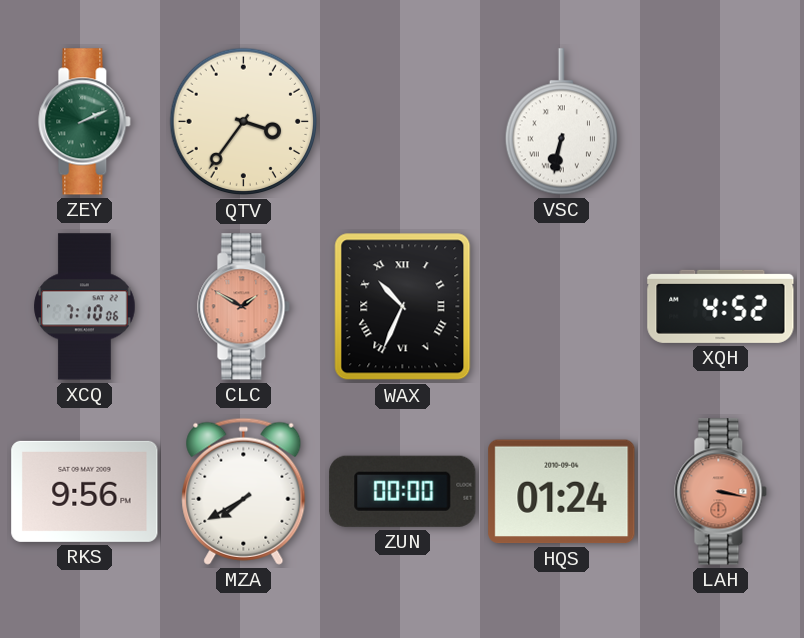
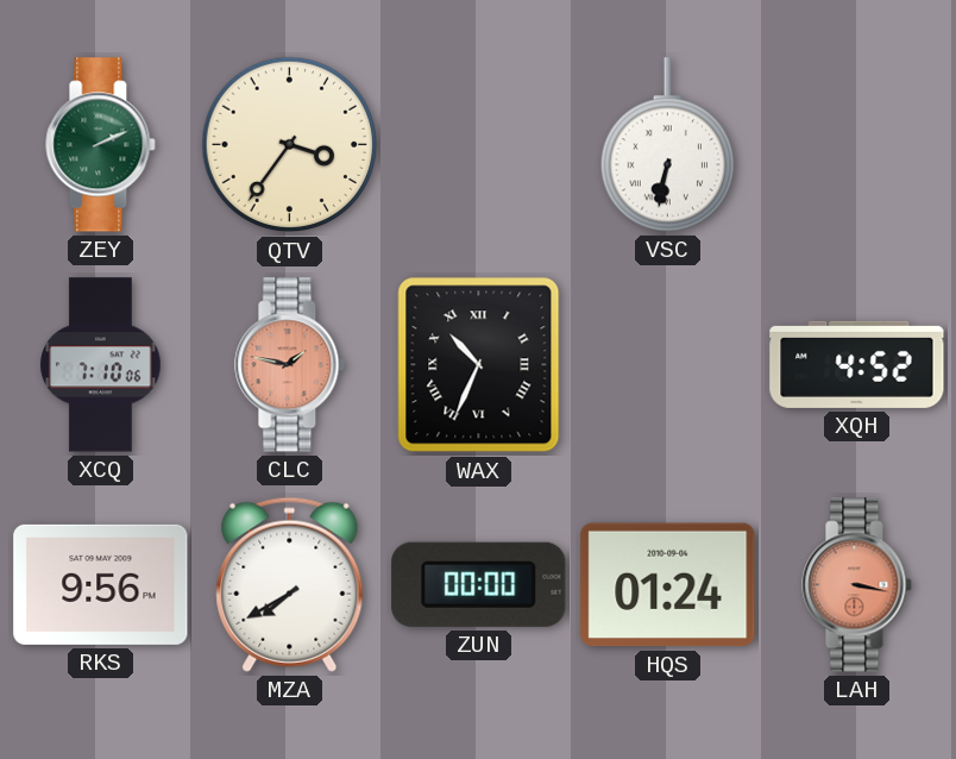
CLC: 1:50 -> 1:47 (290, 365)
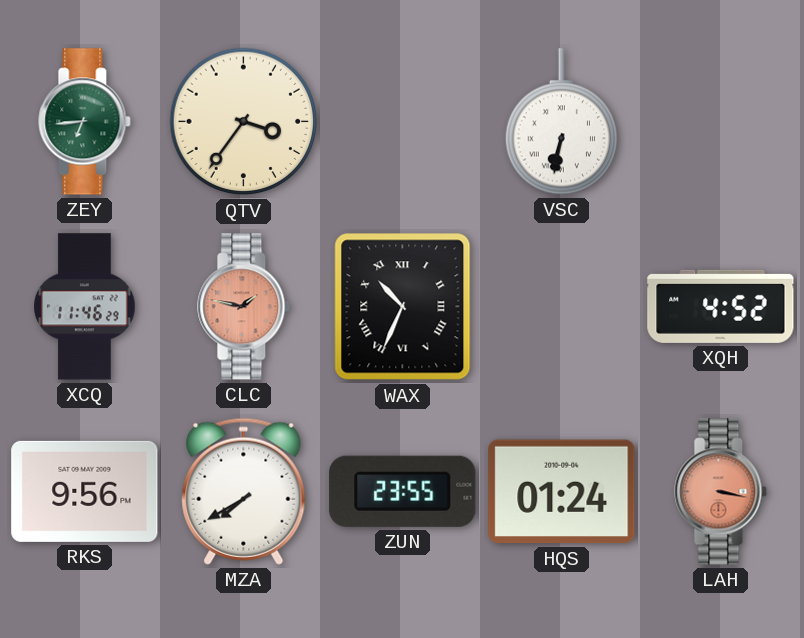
ZEY: 2:11 -> 6:44 (85, 122)
XCQ: 7:10 -> 11:46 (85, 307)
ZUN: 00:00 -> 23:55 (403, 491)
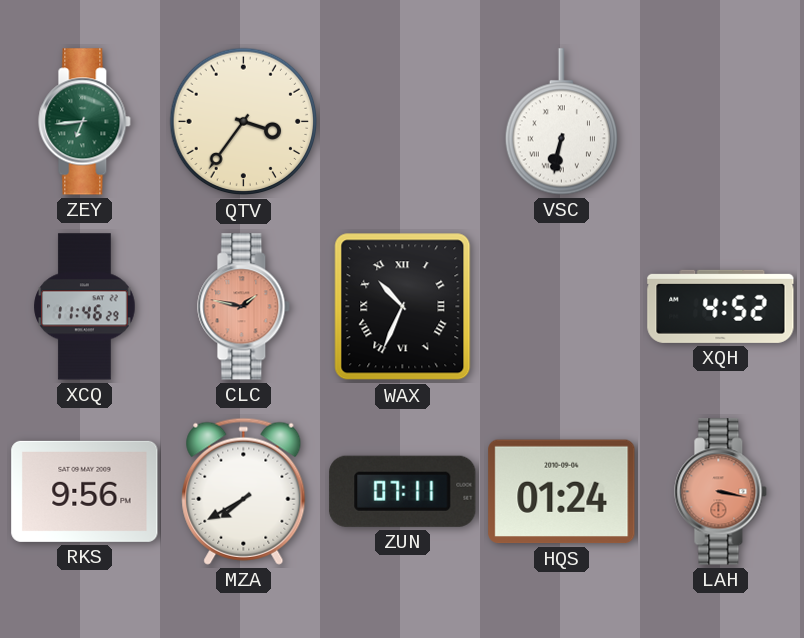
ZUN: 23:55 -> 07:11 (403, 491)
